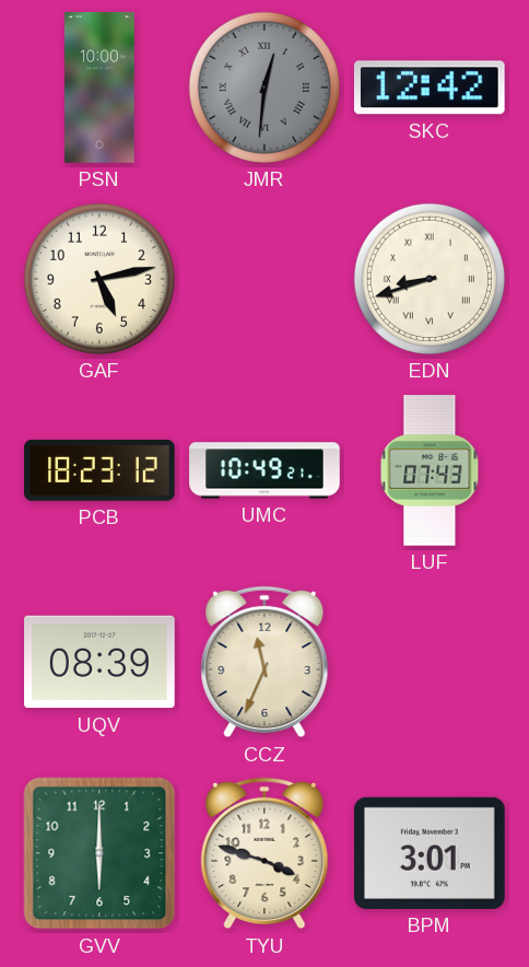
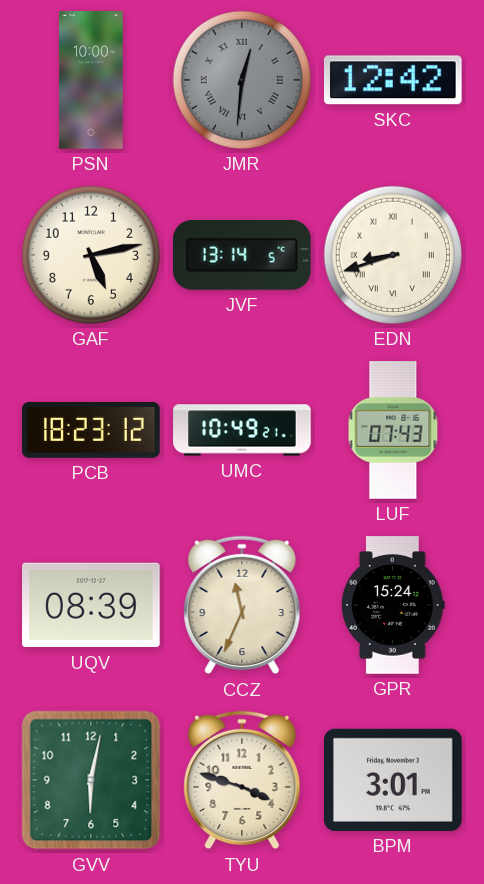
JVF: none -> 13:14 (243, 255)
GPR: none -> 15:24 (393, 605)
GVV: 6:00 -> 6:02 (91, 780)
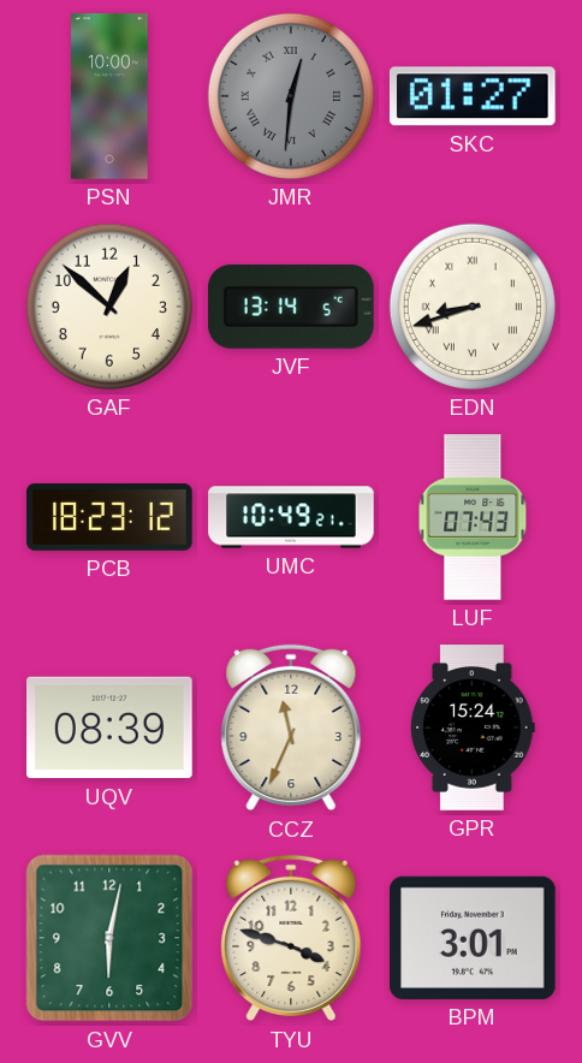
SKC: 12:42 -> 01:27 (473, 96)
GAF: 5:13 -> 12:52 (109, 307)
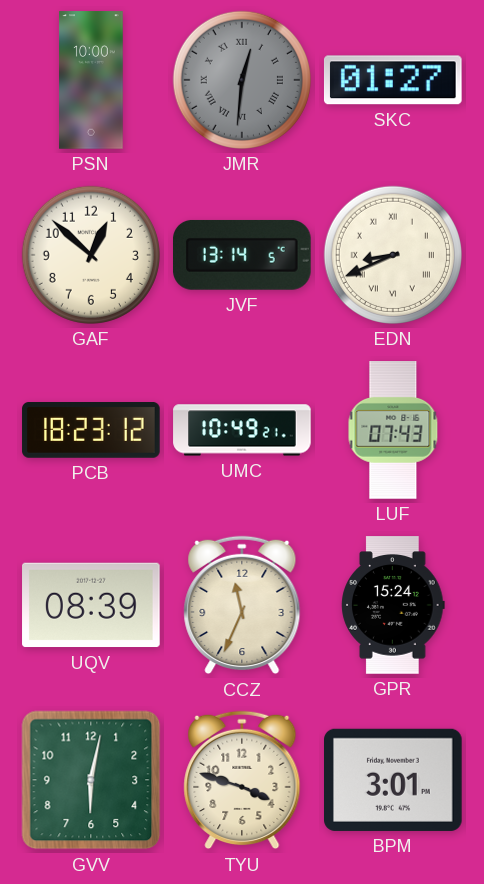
EDN: 8:42 -> 8:41 (393, 255)
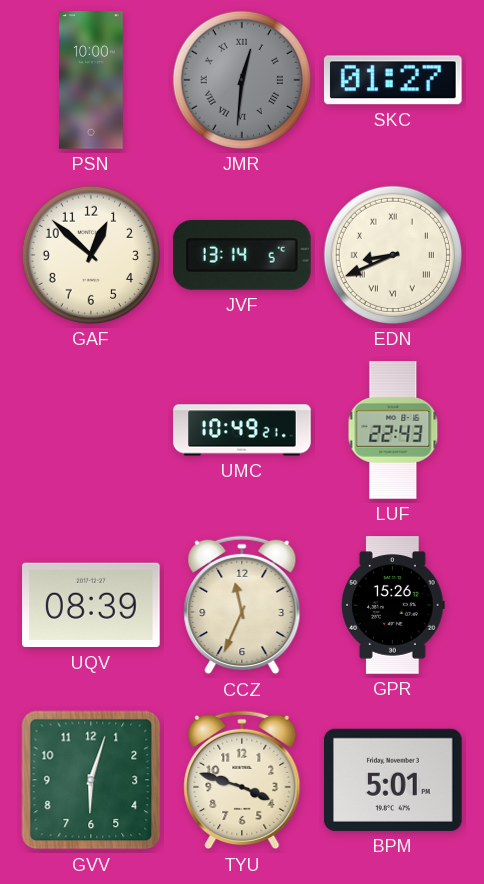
PCB: 18:23 -> none (91, 431)
LUF: 07:43 -> 22:43 (393, 430)
GPR: 15:24 -> 15:26 (393, 605)
GVV: 6:02 -> 6:03 (91, 780)
BPM: 3:01 -> 5:01 (394, 780)
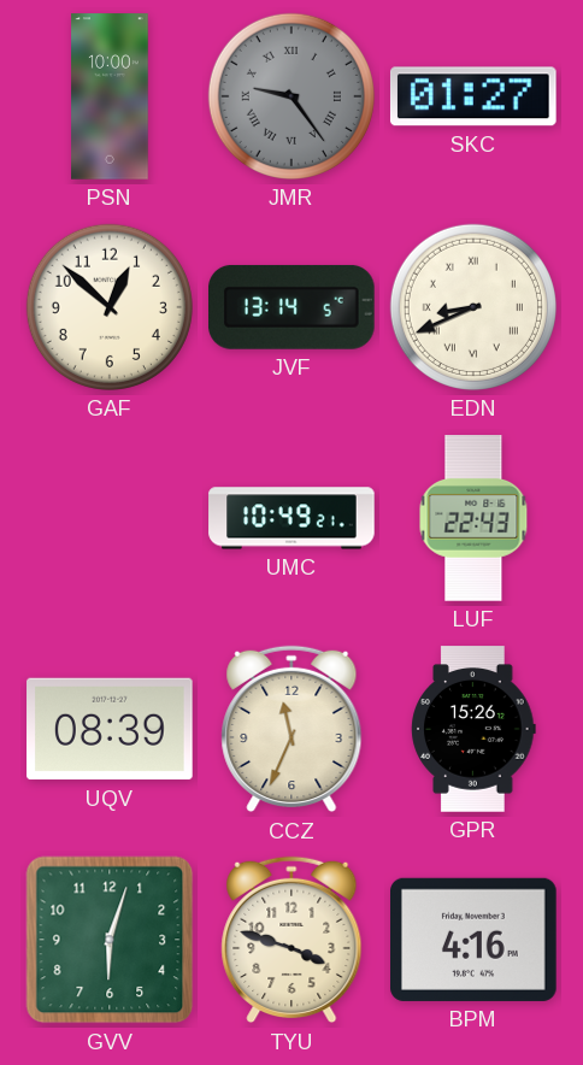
JMR: 12:31 -> 9:24 (291, 96)
BPM: 5:01 -> 4:16 (475, 940)
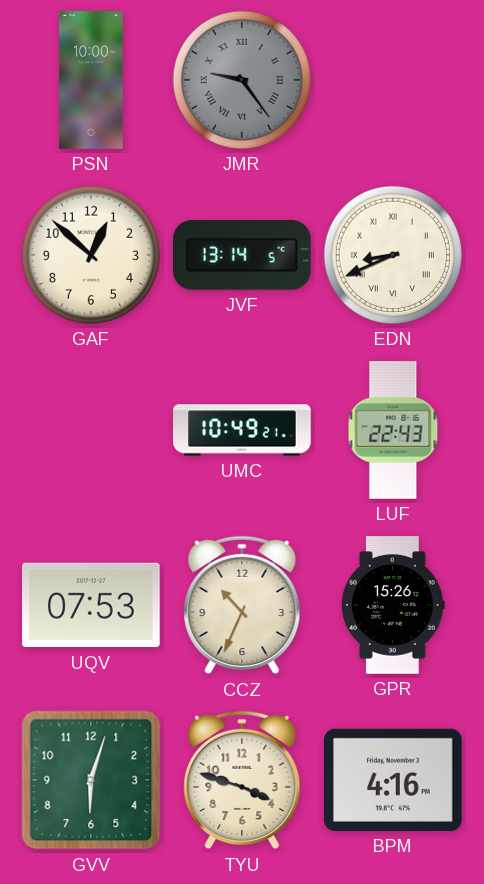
SKC: 01:27 -> none (473, 96)
UQV: 08:39 -> 07:53 (91, 605)
CCZ: 11:34 -> 10:34 (242, 605)
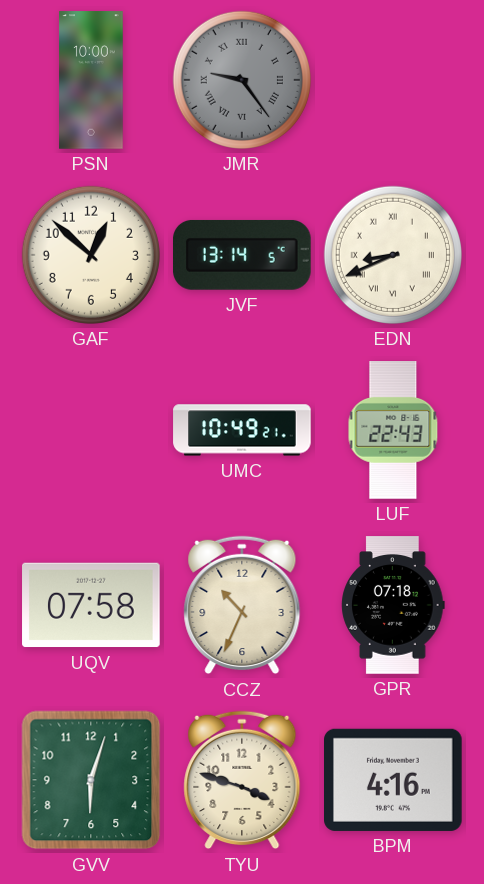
UQV: 07:53 -> 07:58 (91, 605)
GPR: 15:26 -> 07:18 (393, 605)
